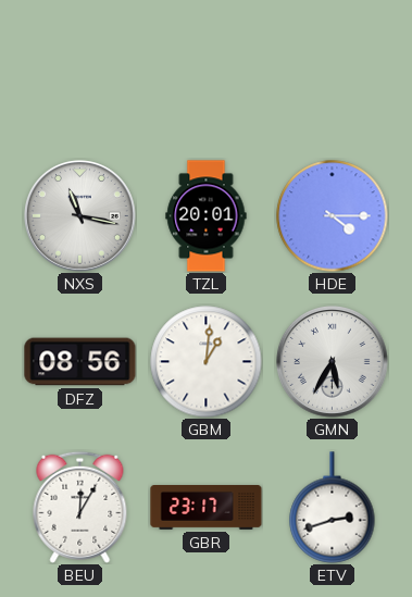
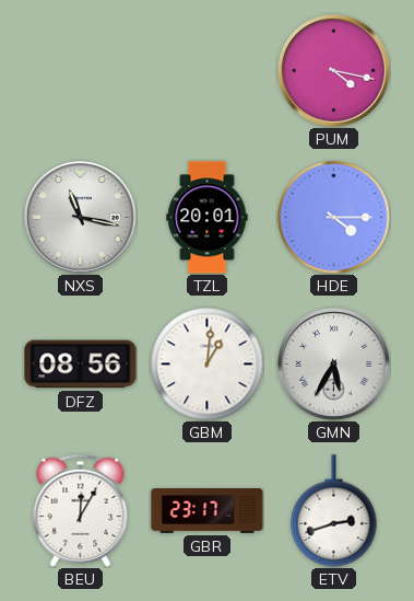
PUM: none -> 4:17 (334, 71)
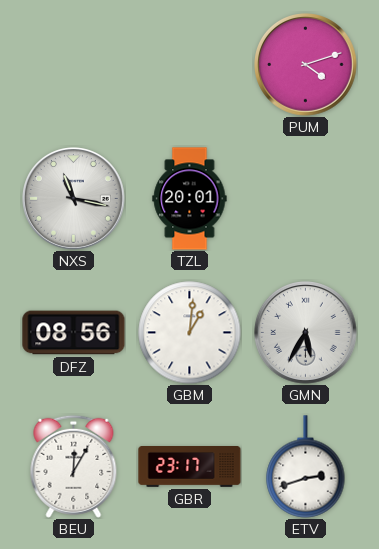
PUM: 4:17 -> 4:12 (306, 65)
HDE: 4:15 -> none (334, 218)
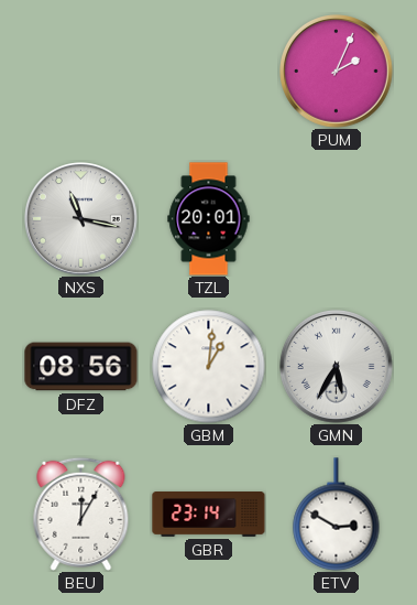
PUM: 4:12 -> 2:04 (337, 72)
GBR: 23:17 -> 23:14 (209, 515)
ETV: 2:42 -> 2:50 (337, 515)
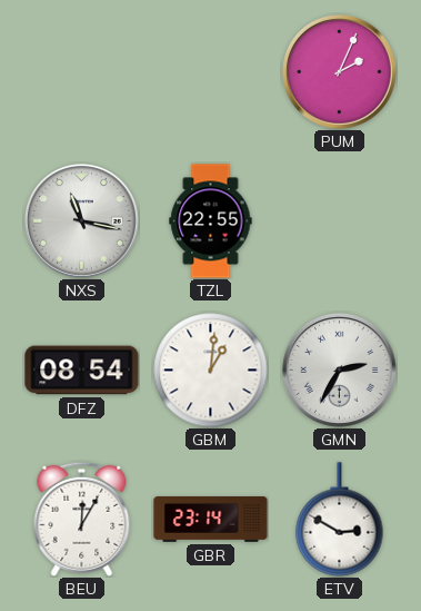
TZL: 20:01 -> 22:55 (211, 221)
DFZ: 08:56 -> 08:54 (82, 371)
GMN: 5:35 -> 2:35 (340, 371)
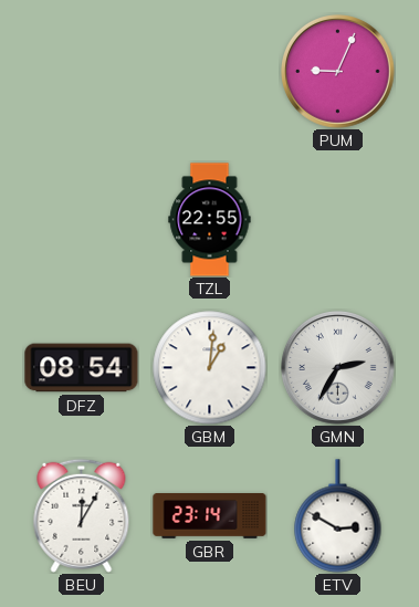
PUM: 2:04 -> 9:04 (338, 72)
NXS: 11:17 -> none (82, 221)
